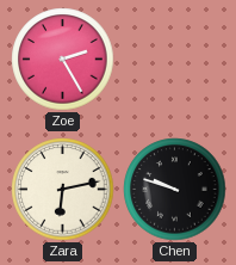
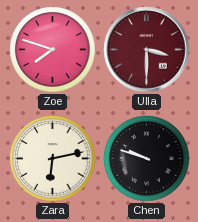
Zoe: 2:25 -> 7:48 (53, 50)
Ulla: none -> 3:30 (147, 50)
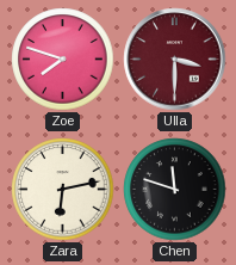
Chen: 9:48 -> 11:48 (175, 190)
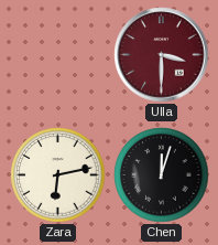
Zoe: 7:48 -> none (63, 60)
Chen: 11:48 -> 12:03 (162, 175)
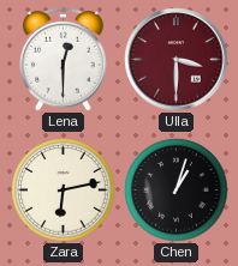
Lena: none -> 12:30 (64, 59)
Chen: 12:03 -> 1:03 (177, 191)
